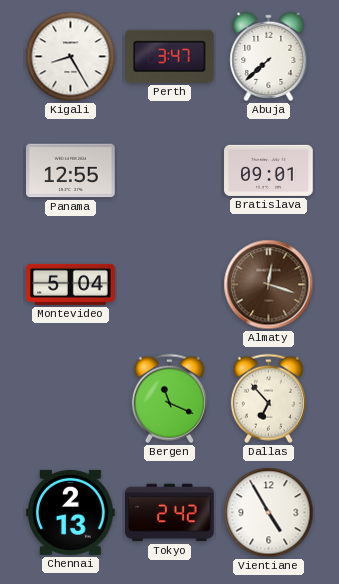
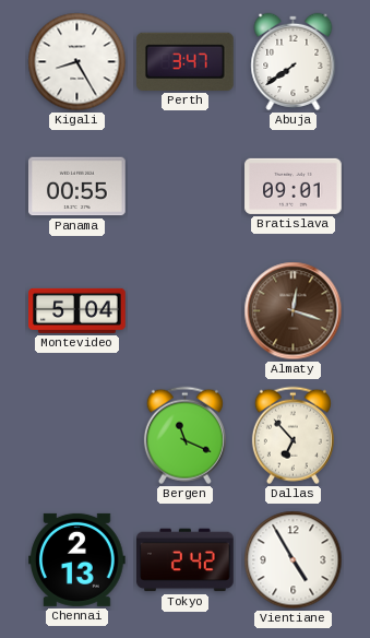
Abuja: 7:38 -> 7:39 (294, 61)
Panama: 12:55 -> 00:55 (77, 187)
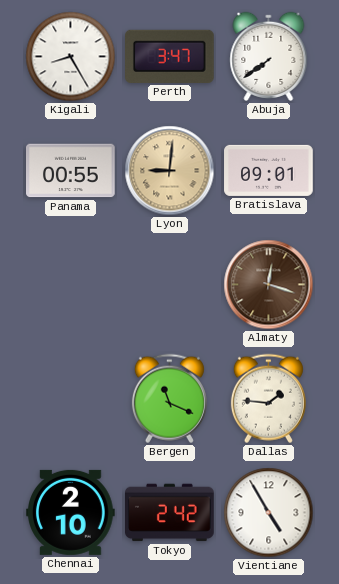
Lyon: none -> 9:01 (170, 171)
Montevideo: 5:04 -> none (77, 310)
Dallas: 6:53 -> 1:46 (268, 399)
Chennai: 2:13 -> 2:10 (71, 512)
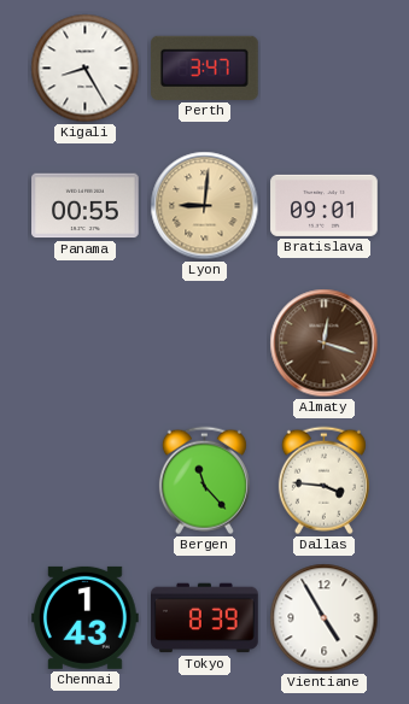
Abuja: 7:39 -> none (269, 56)
Bergen: 11:19 -> 11:23 (204, 481)
Dallas: 1:46 -> 3:46 (323, 481)
Chennai: 2:10 -> 1:43 (86, 617)
Tokyo: 2:42 -> 8:39 (205, 618)
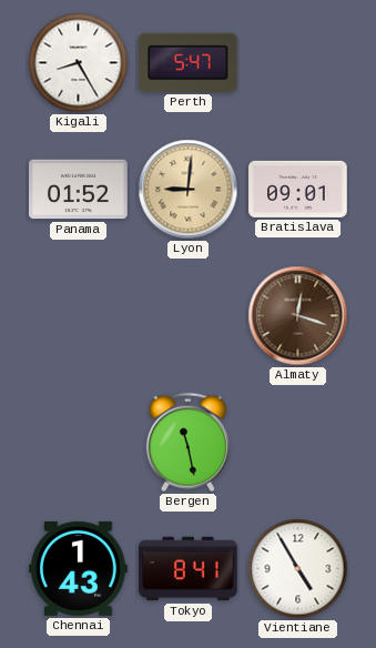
Perth: 3:47 -> 5:47 (189, 62)
Panama: 00:55 -> 01:52 (79, 190)
Bergen: 11:23 -> 11:28 (187, 443)
Dallas: 3:46 -> none (323, 481)
Tokyo: 8:39 -> 8:41 (189, 569)
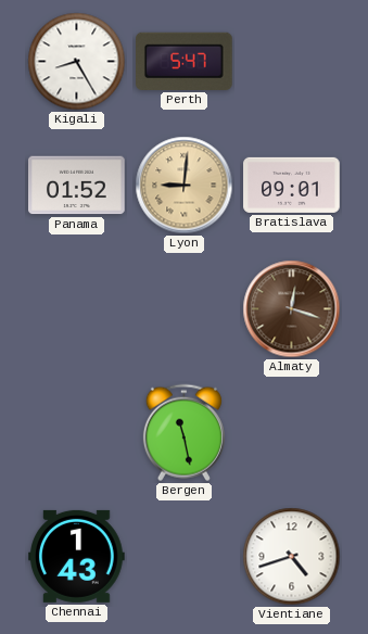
Tokyo: 8:41 -> none (189, 569)
Vientiane: 4:55 -> 4:42 (292, 557)
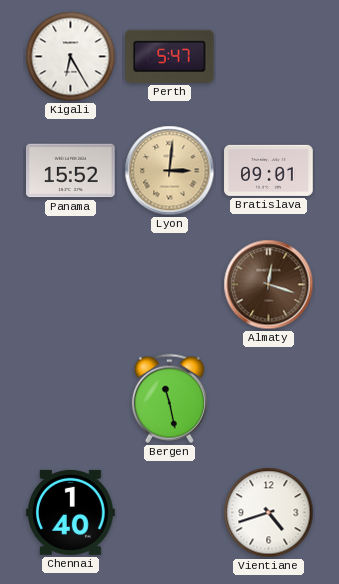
Kigali: 8:25 -> 6:25 (71, 57)
Panama: 01:52 -> 15:52 (71, 171)
Lyon: 9:01 -> 3:01 (170, 171)
Chennai: 1:43 -> 1:40 (71, 512)
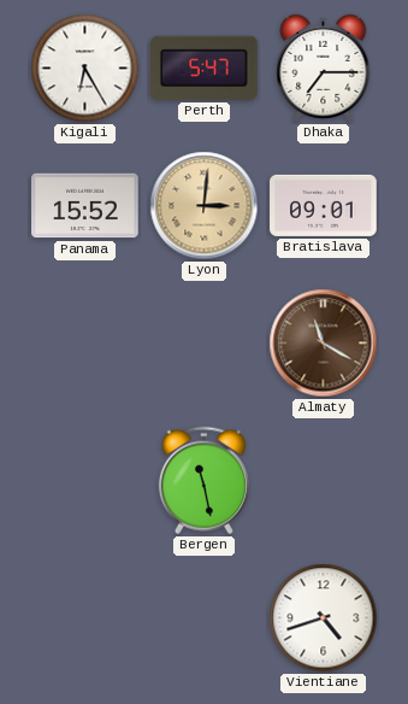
Dhaka: none -> 7:15 (324, 68)
Almaty: 12:18 -> 11:20 (324, 344)
Chennai: 1:40 -> none (71, 512)
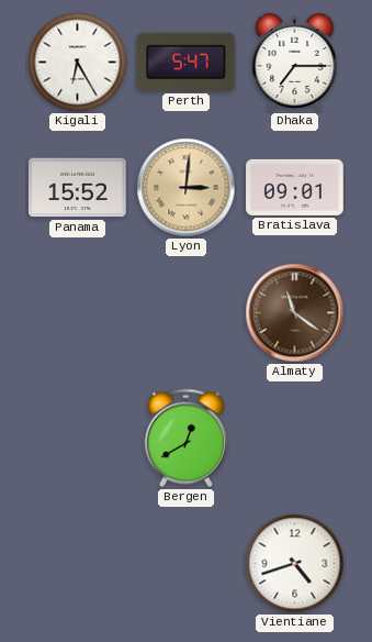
Almaty: 11:20 -> 11:21 (295, 313)
Bergen: 11:28 -> 12:40 (185, 439)
